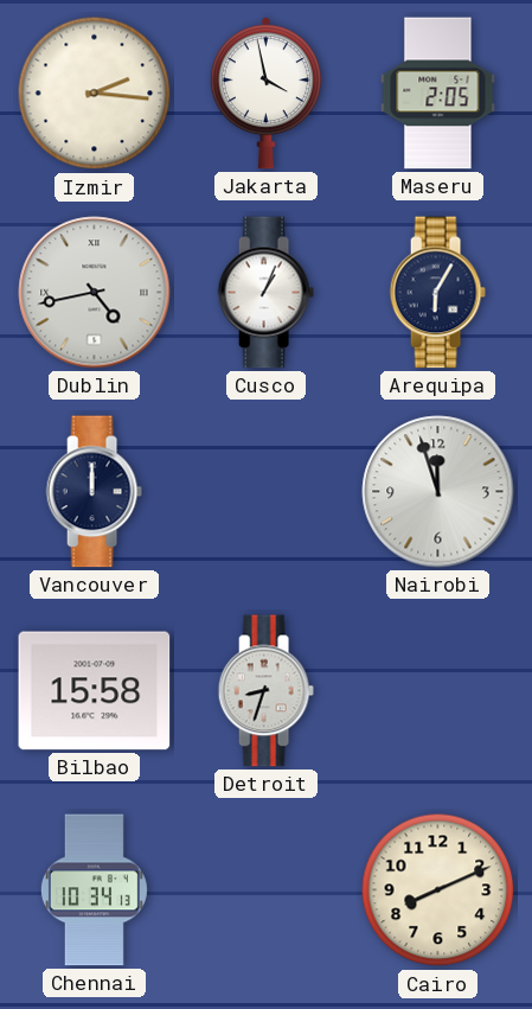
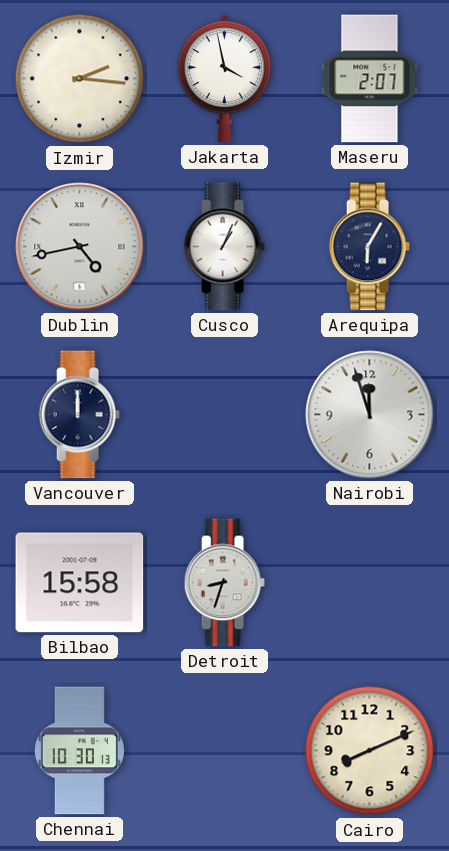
Maseru: 2:05 -> 2:07 (370, 79)
Chennai: 10:34 -> 10:30 (79, 751)
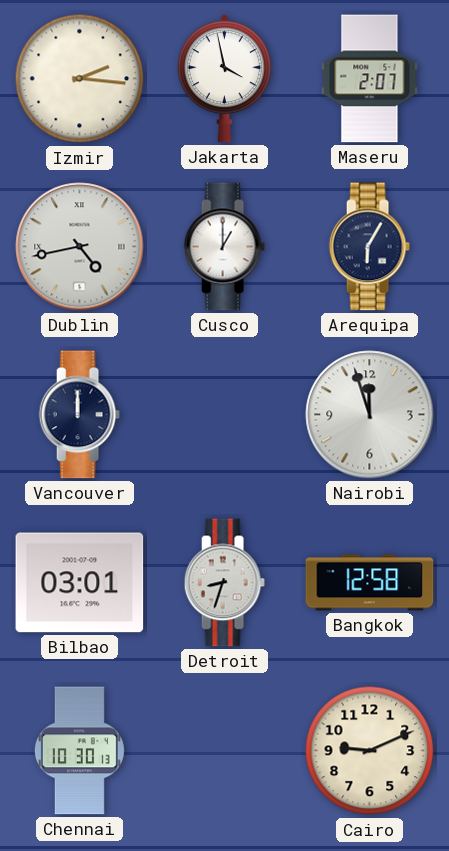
Cusco: 1:04 -> 1:00 (224, 247)
Bilbao: 15:58 -> 03:01 (80, 583)
Bangkok: none -> 12:58 (370, 583)
Cairo: 8:11 -> 9:11 (370, 751)
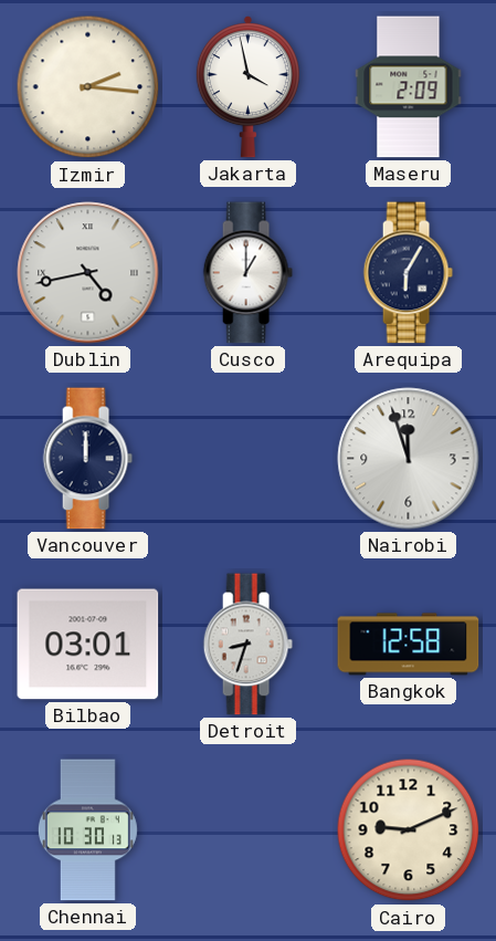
Maseru: 2:07 -> 2:09 (409, 87)
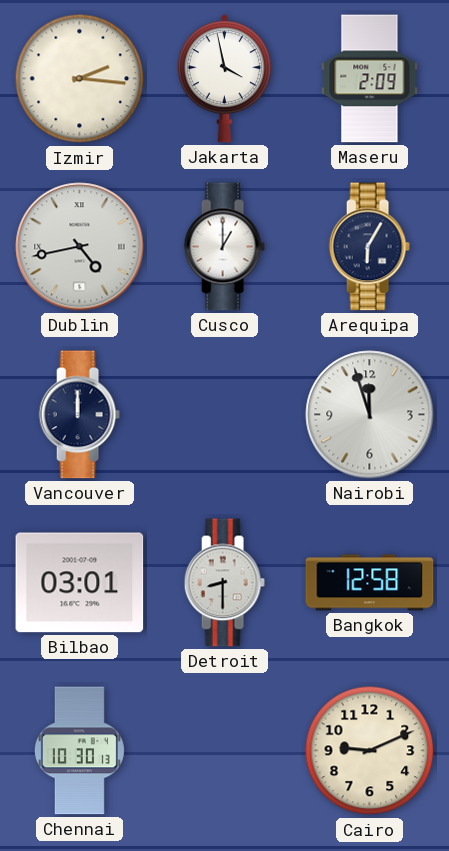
Detroit: 8:33 -> 8:30 (224, 583)
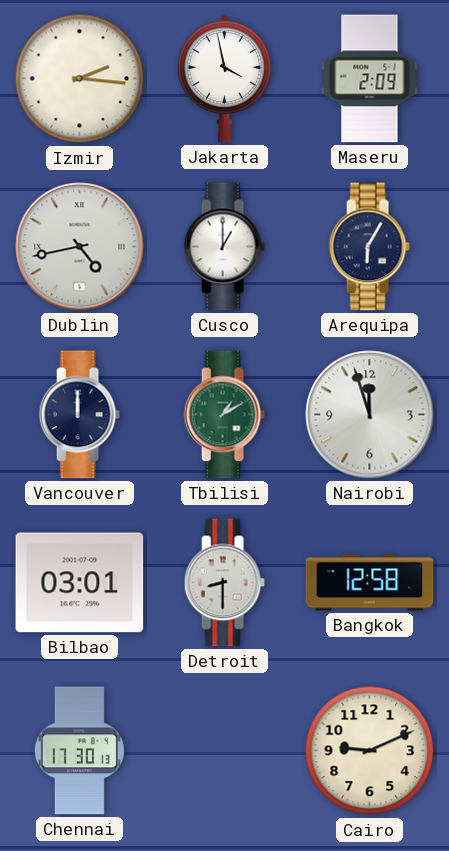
Tbilisi: none -> 1:10 (224, 415)
Chennai: 10:30 -> 17:30 (79, 751)
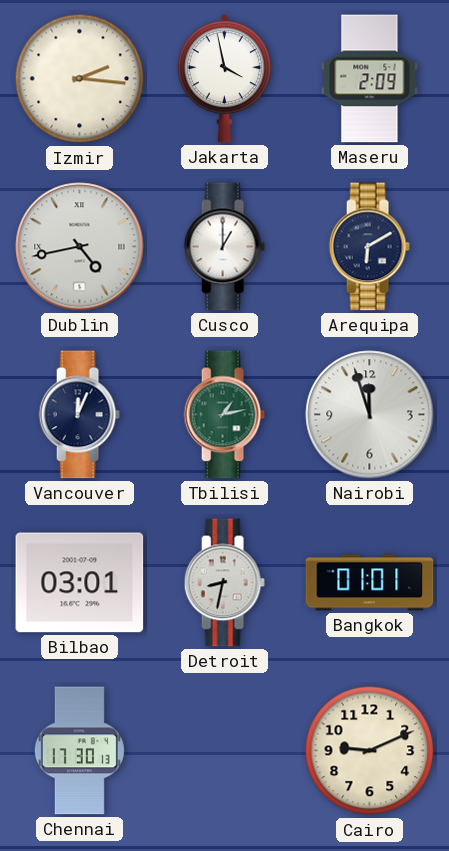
Arequipa: 6:05 -> 6:10 (369, 247)
Vancouver: 12:00 -> 12:04 (79, 415)
Tbilisi: 1:10 -> 1:13 (224, 415)
Detroit: 8:30 -> 8:32 (224, 583)
Bangkok: 12:58 -> 01:01 (370, 583)
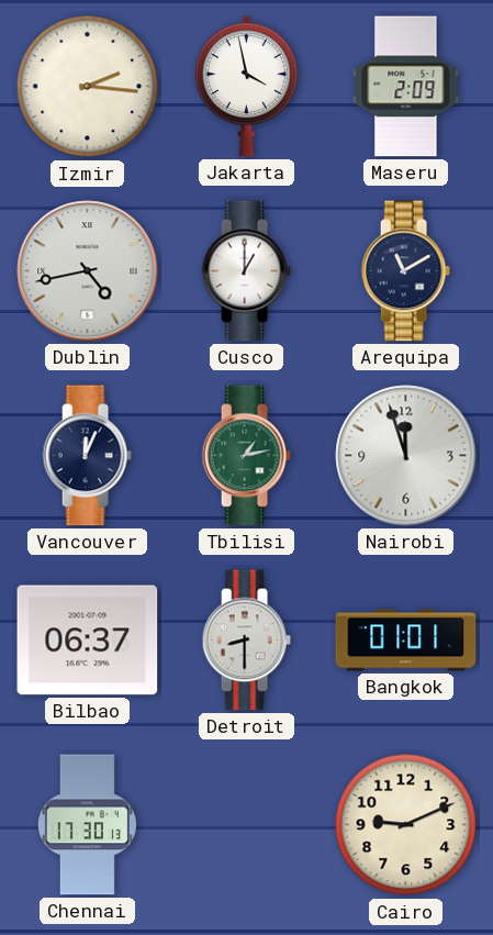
Arequipa: 6:10 -> 11:10 (405, 271)
Bilbao: 03:01 -> 06:37 (88, 641)
Detroit: 8:32 -> 8:30 (246, 641)
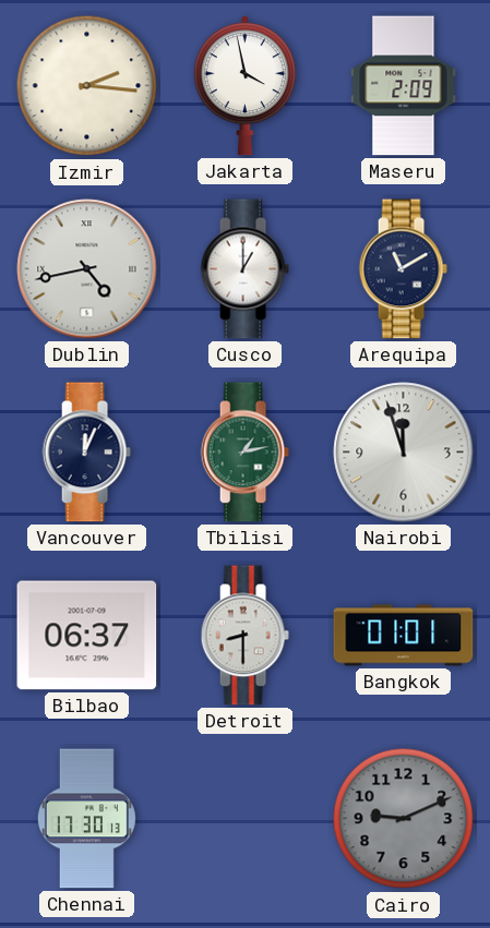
Cairo dial: cream -> grey (404, 819)
